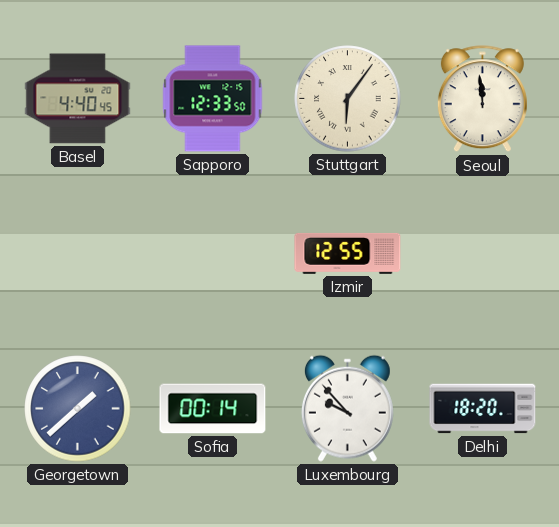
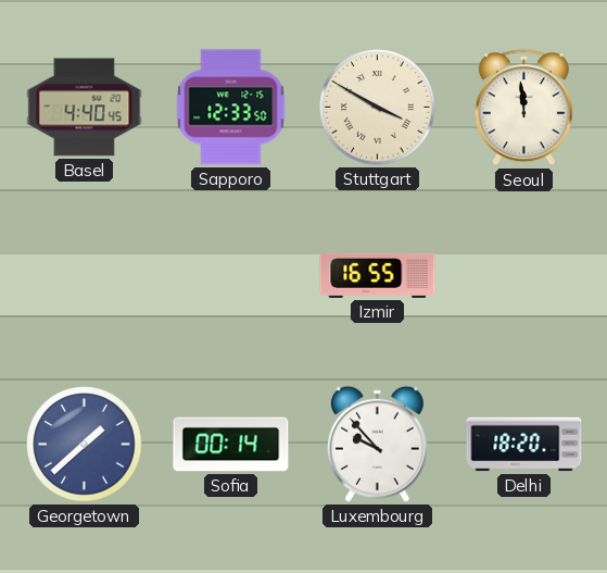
Stuttgart: 6:06 -> 3:50 (378, 108)
Izmir: 12:55 -> 16:55 (378, 275)
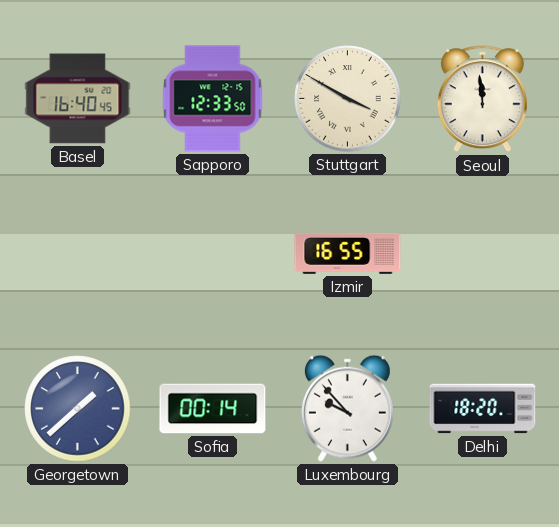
Basel: 4:40 -> 16:40 (78, 99)
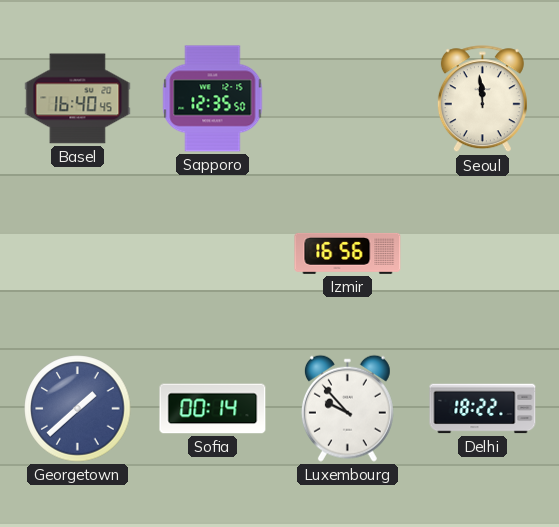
Sapporo: 12:33 -> 12:35 (213, 99)
Stuttgart: 3:50 -> none (348, 99)
Izmir: 16:55 -> 16:56 (348, 253)
Delhi: 18:20 -> 18:22 (483, 409)
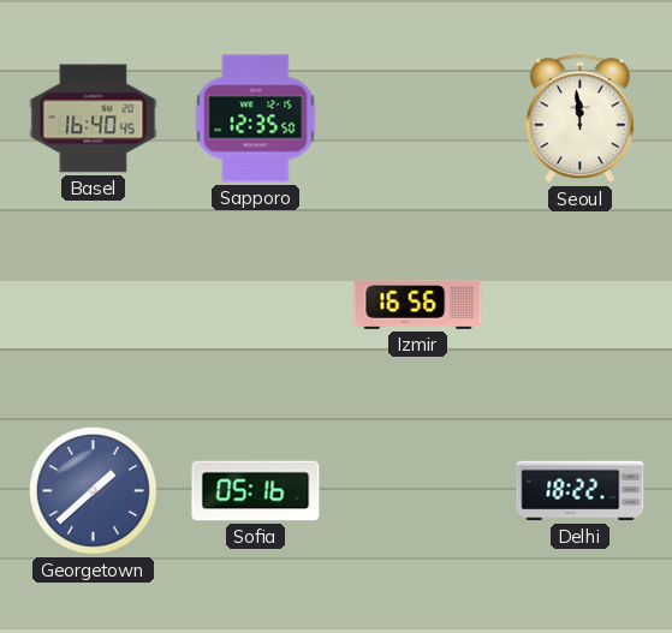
Sofia: 00:14 -> 05:16 (256, 491)
Luxembourg: 9:53 -> none (347, 408)
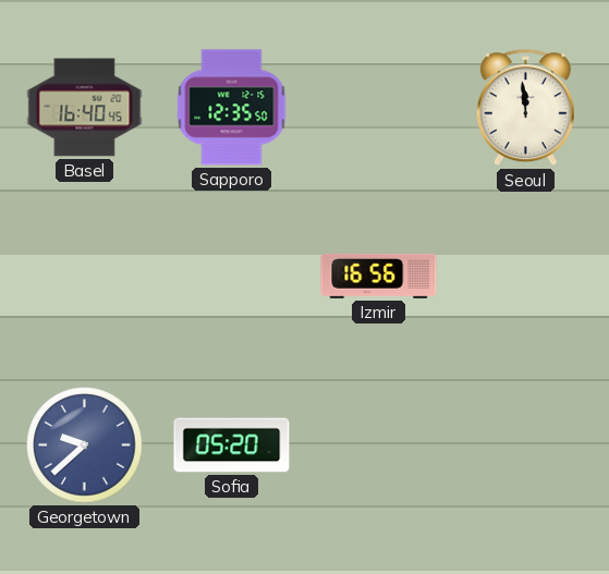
Georgetown: 1:38 -> 9:38 (85, 445)
Sofia: 05:16 -> 05:20 (232, 445)
Delhi: 18:22 -> none (581, 491)
